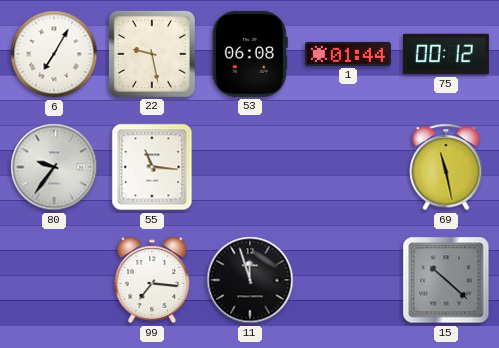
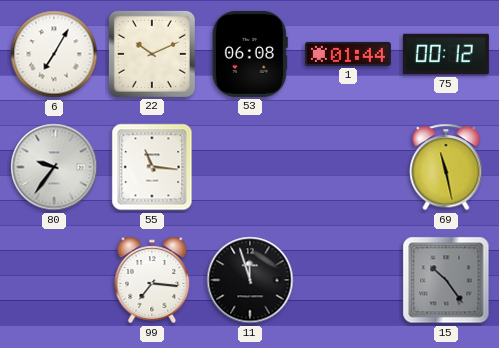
22: 9:28 -> 10:11 (152, 54)
15: 10:22 -> 10:24 (446, 280)
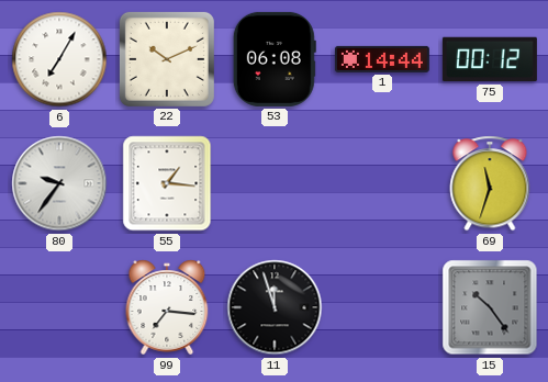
1: 01:44 -> 14:44 (382, 59)
55: 11:16 -> 1:16 (167, 183)
69: 11:28 -> 11:33 (490, 183)
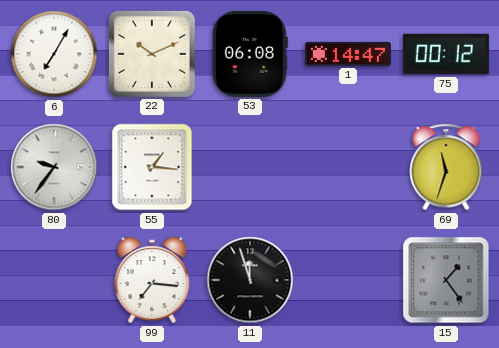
1: 14:44 -> 14:47 (348, 54)
15: 10:24 -> 1:24 (446, 280)
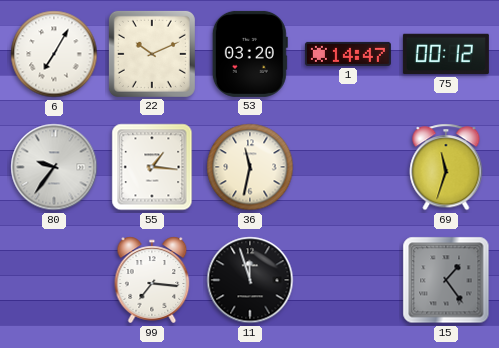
53: 06:08 -> 03:20 (250, 54)
36: none -> 11:32 (250, 167)
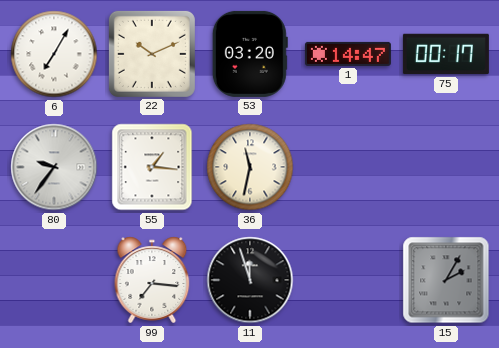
75: 00:12 -> 00:17 (446, 54)
69: 11:33 -> none (446, 167)
15: 1:24 -> 2:05 (446, 280)
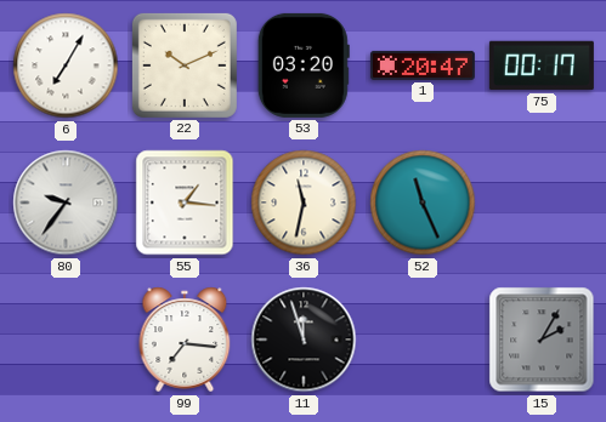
1: 14:47 -> 20:47 (423, 65)
52: none -> 11:26 (423, 203)
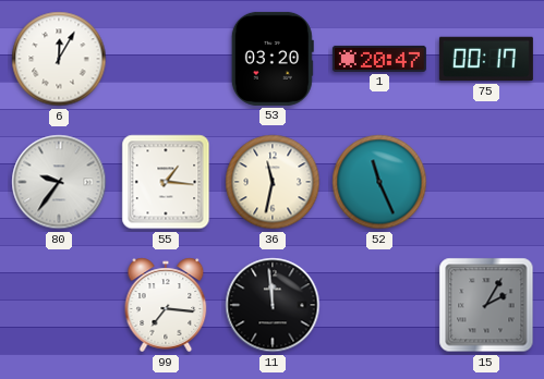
6: 7:05 -> 12:05 (59, 59)
22: 10:11 -> none (185, 65)
11: 11:57 -> 11:59 (273, 305)
